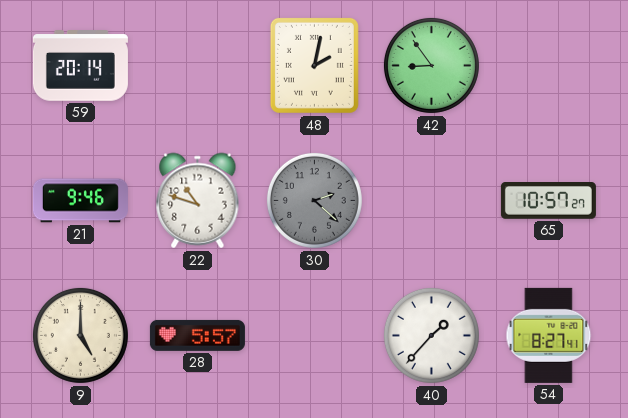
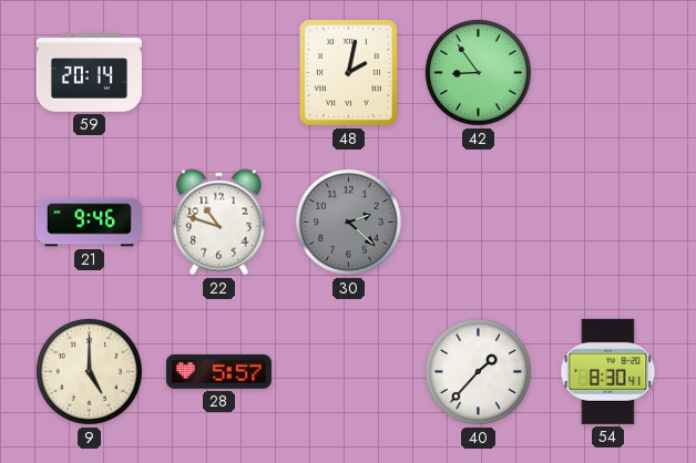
65: 10:57 -> none (548, 201)
54: 8:27 -> 8:30 (608, 371)
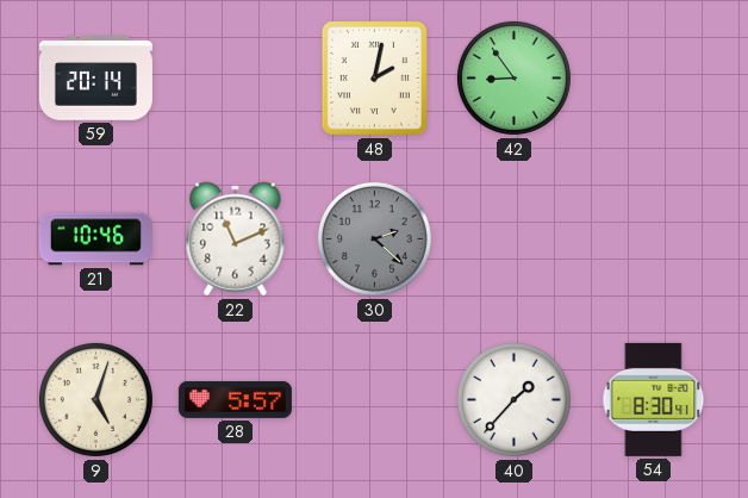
21: 9:46 -> 10:46 (95, 239)
22: 10:48 -> 11:11 (236, 239)
9: 5:00 -> 5:03 (95, 399)
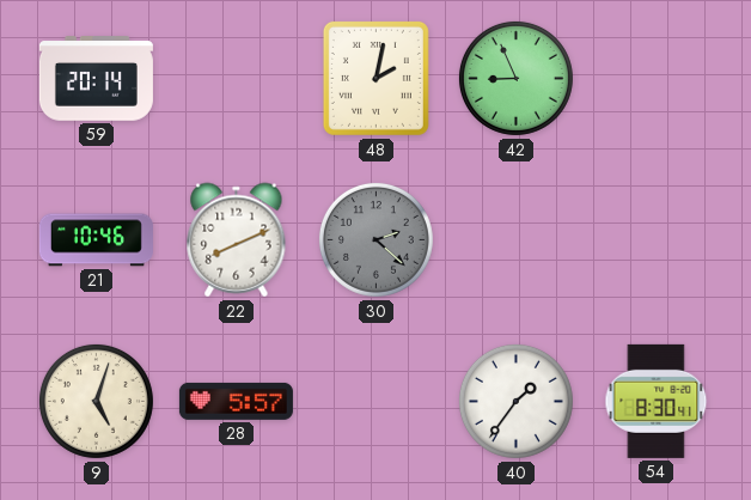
42: 8:54 -> 8:56 (515, 78)
22: 11:11 -> 8:11 (237, 240)
40: 1:37 -> 1:36 (515, 401)
